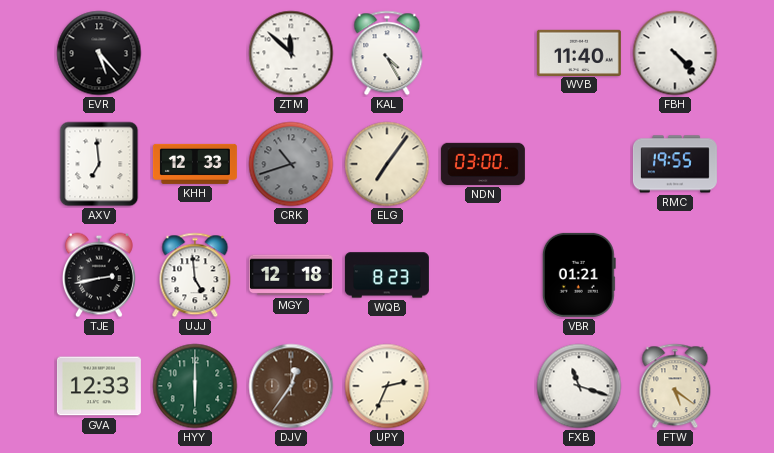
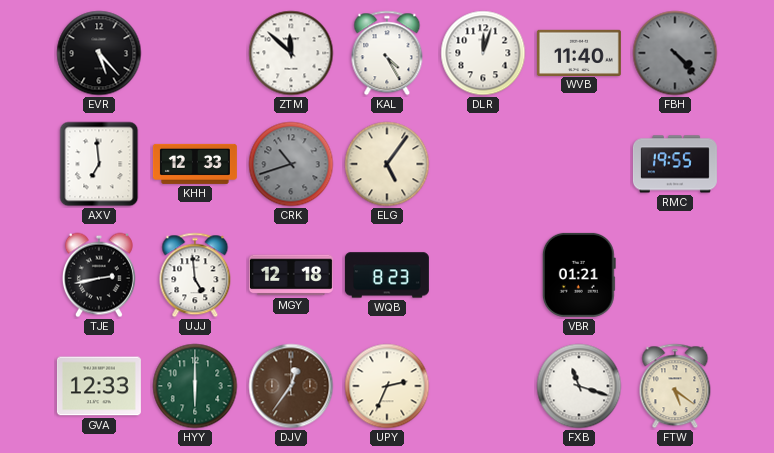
DLR: none -> 12:03 (483, 53)
FBH dial: white -> grey (675, 53)
ELG: 7:06 -> 5:06 (387, 164)
NDN: 03:00 -> none (483, 164)
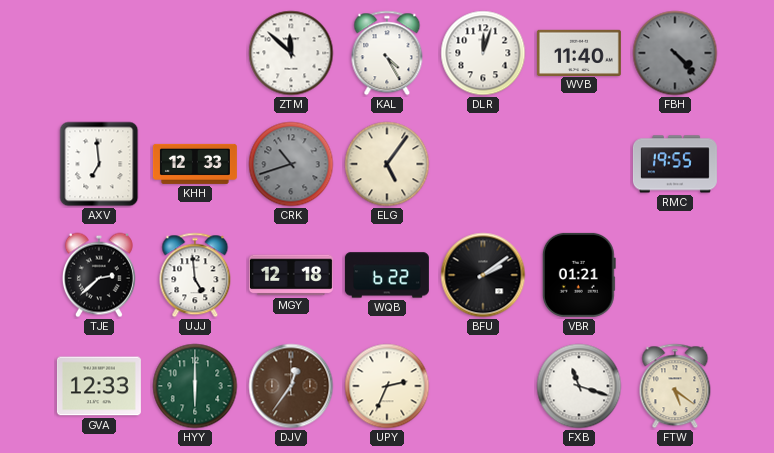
EVR: 5:23 -> none (99, 53)
TJE: 2:43 -> 2:38 (99, 275)
WQB: 8:23 -> 6:22 (387, 275)
BFU: none -> 2:09 (483, 275)
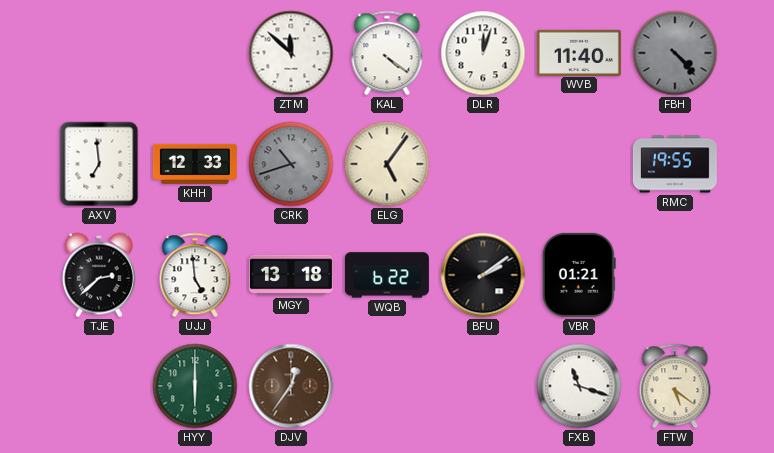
KAL: 4:25 -> 4:21 (387, 53)
MGY: 12:18 -> 13:18 (291, 275)
GVA: 12:33 -> none (99, 386)
UPY: 2:34 -> none (387, 386)
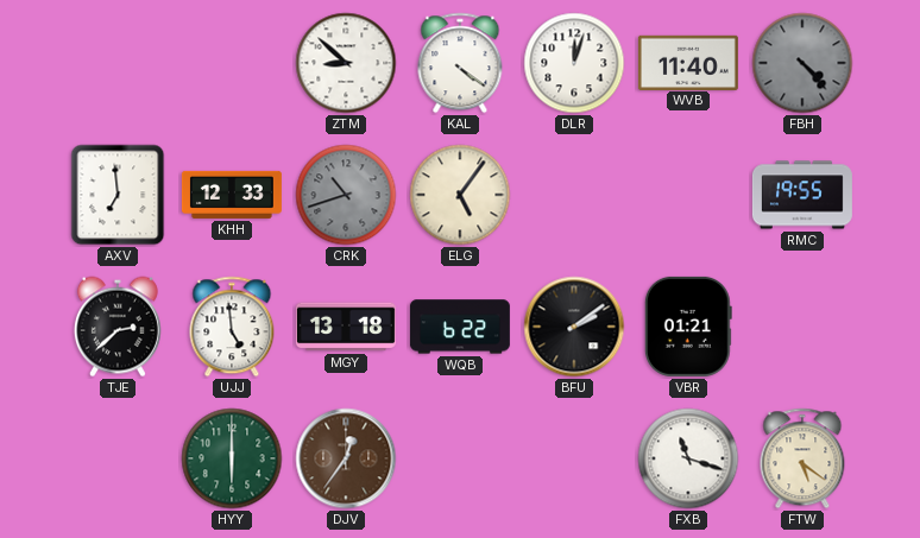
ZTM: 11:52 -> 8:52 (346, 63)
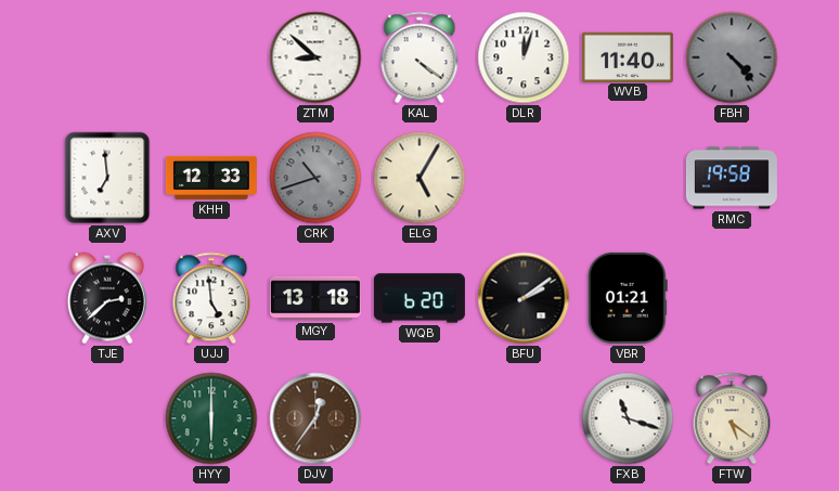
ELG: 5:06 -> 5:05 (419, 178)
RMC: 19:55 -> 19:58 (732, 178)
WQB: 6:22 -> 6:20 (419, 298)
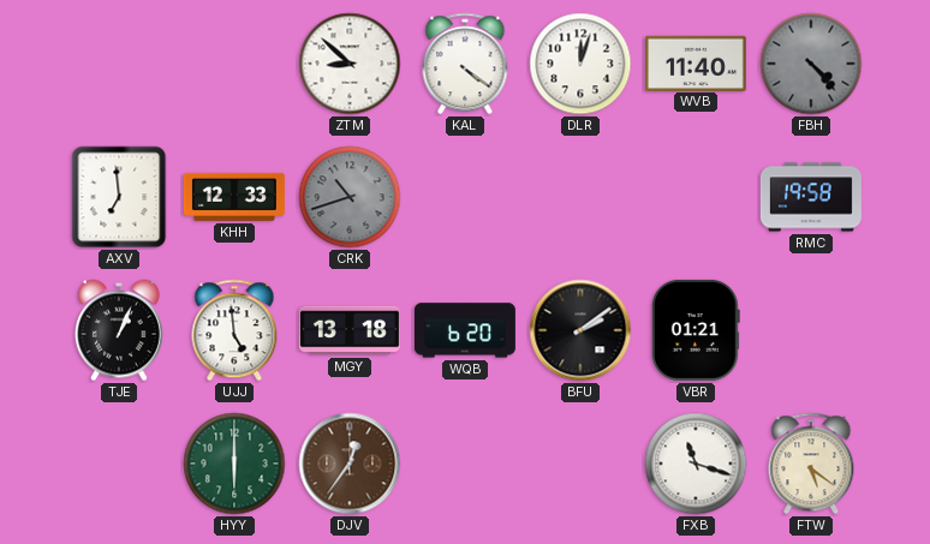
ELG: 5:05 -> none (419, 178)
TJE: 2:38 -> 1:04 (119, 330)
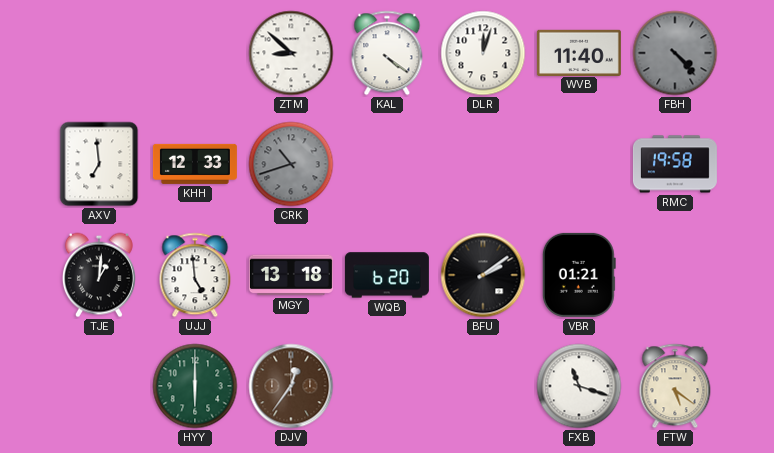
TJE: 1:04 -> 1:01 (99, 275)
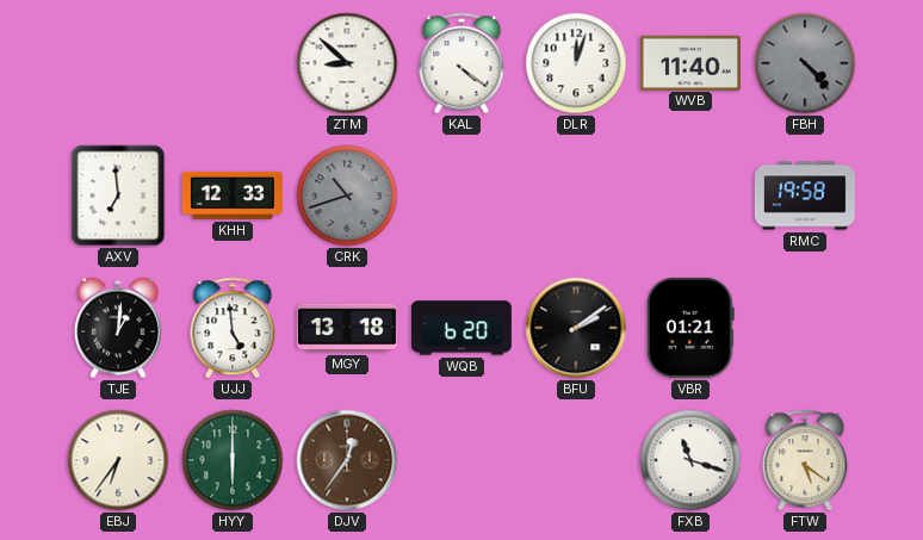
EBJ: none -> 6:36 (118, 460)
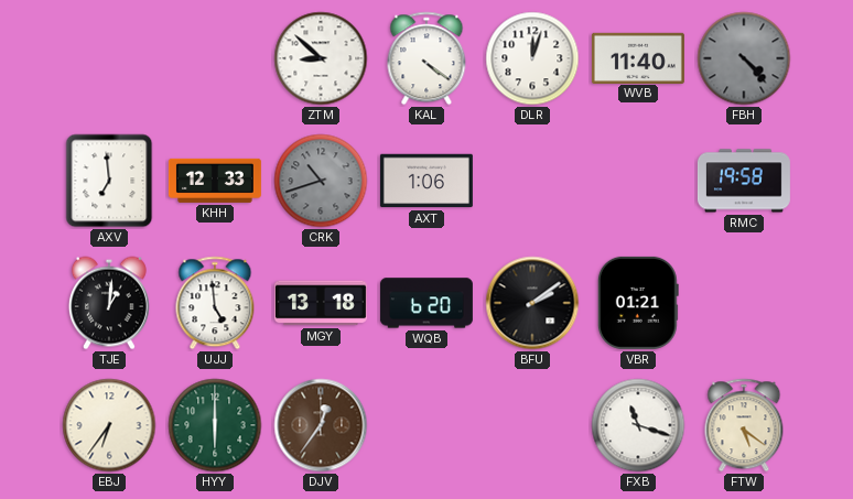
AXT: none -> 1:06 (427, 181)
